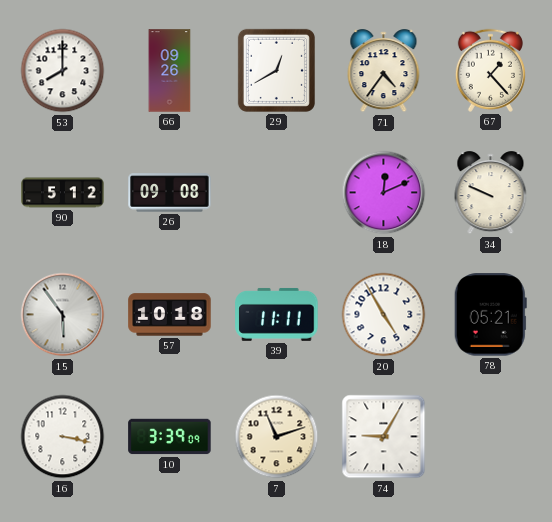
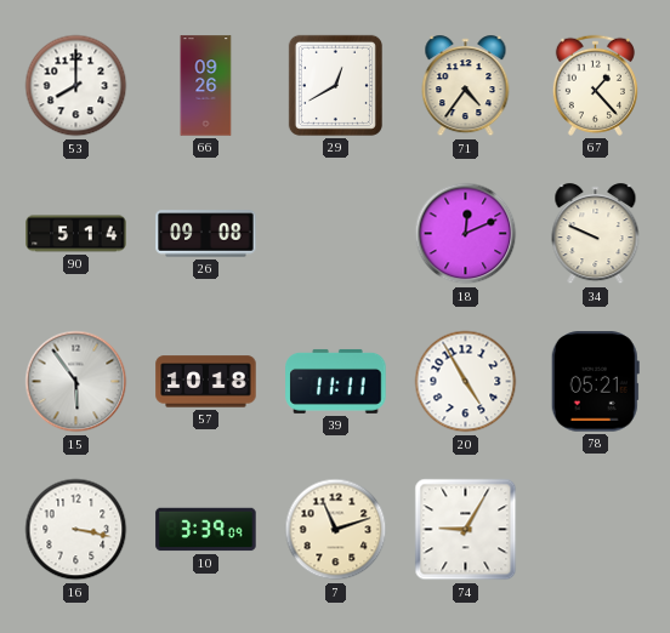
90: 5:12 -> 5:14 (76, 234)
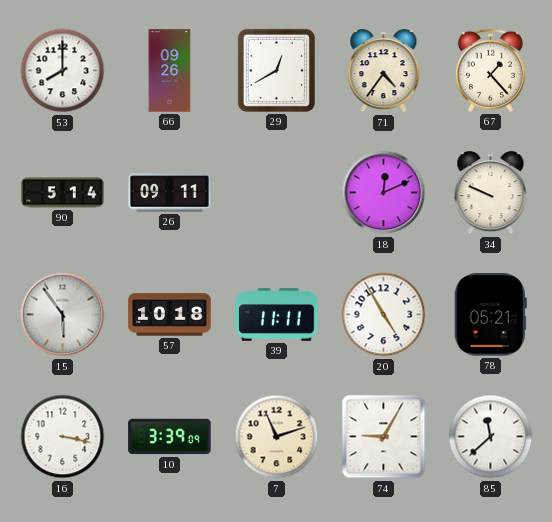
26: 09:08 -> 09:11 (170, 193)
85: none -> 11:38 (491, 437)
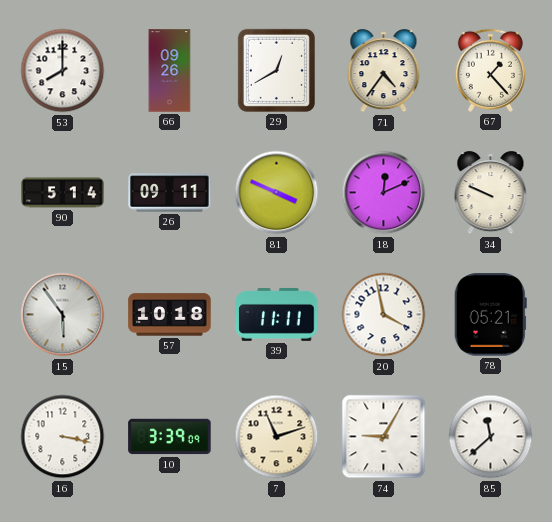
81: none -> 3:49 (277, 193)
20: 4:55 -> 3:58 (384, 315)
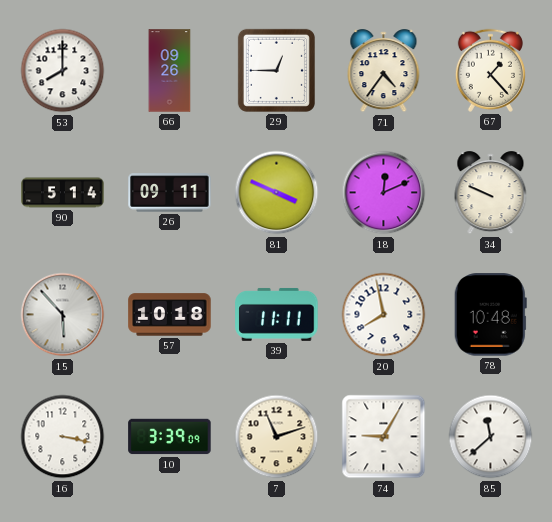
29: 12:40 -> 12:45 (276, 70)
15: 5:54 -> 5:53 (63, 315)
20: 3:58 -> 7:58 (384, 315)
78: 05:21 -> 10:48 (490, 315)
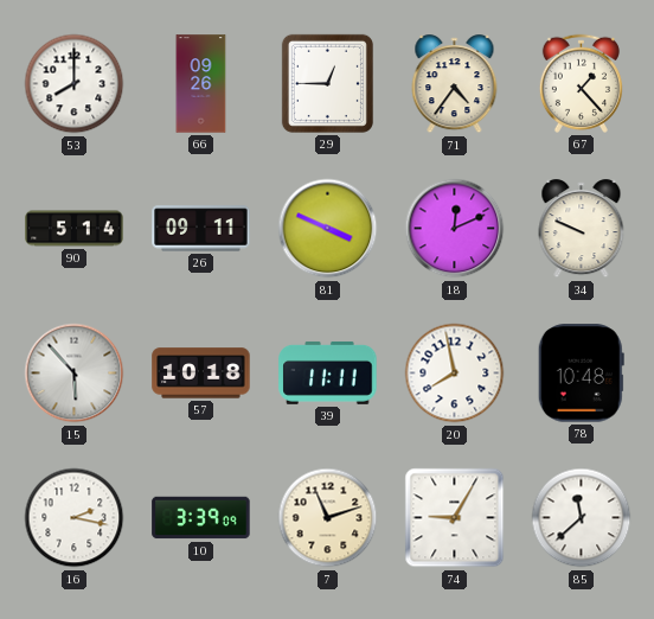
16: 3:17 -> 2:17 (75, 518)
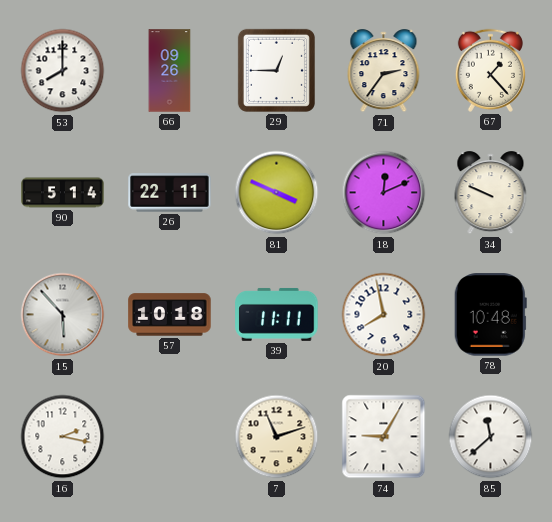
71: 4:36 -> 2:36 (384, 71)
26: 09:11 -> 22:11 (170, 193)
10: 3:39 -> none (201, 518)
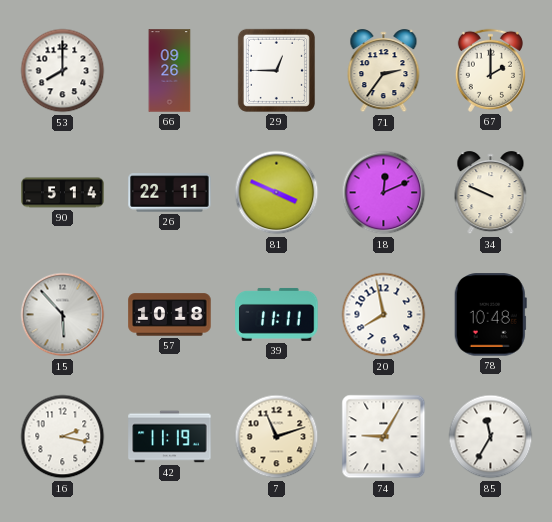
67: 1:23 -> 2:00 (490, 70)
42: none -> 11:19 (170, 437)
85: 11:38 -> 11:35 (491, 437)
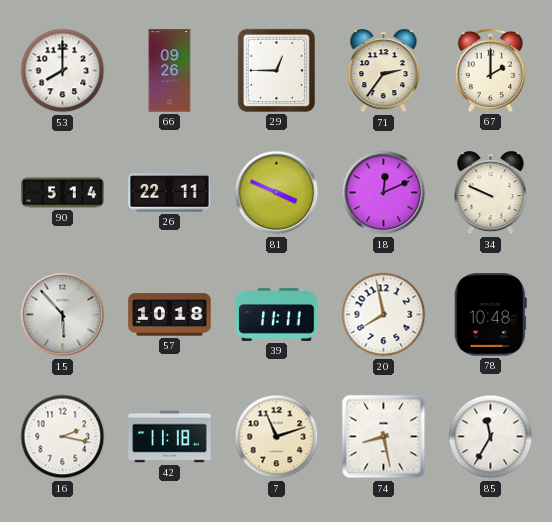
42: 11:19 -> 11:18 (170, 437)
74: 9:05 -> 8:28 (384, 437)
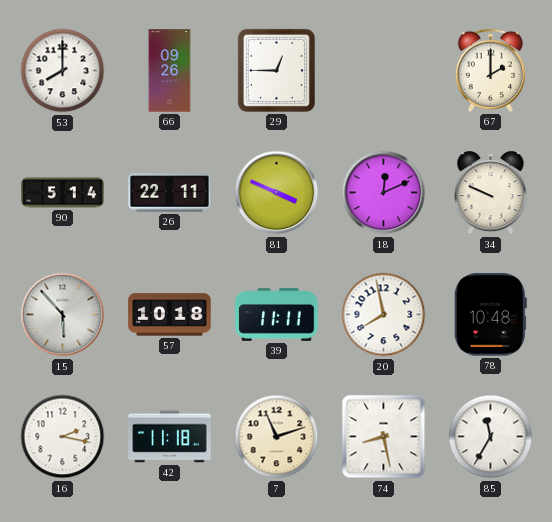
71: 2:36 -> none (384, 71)
